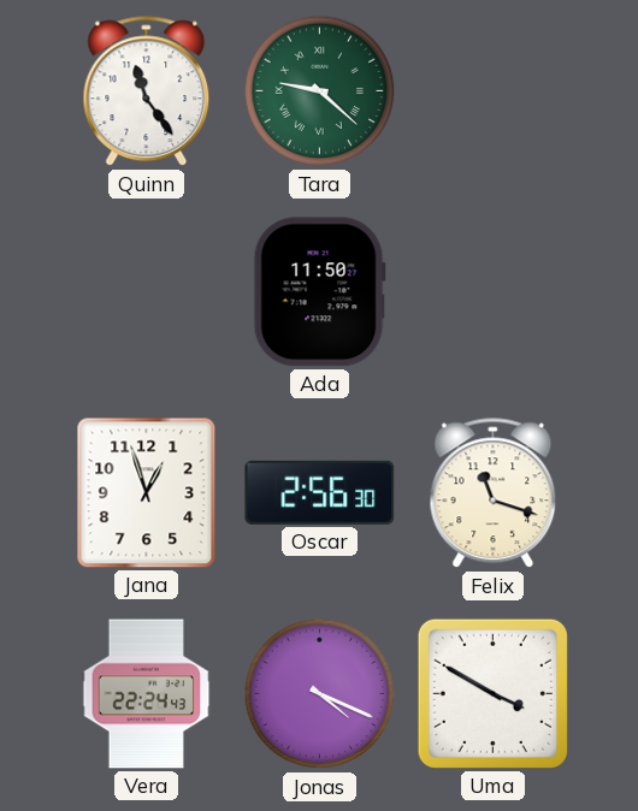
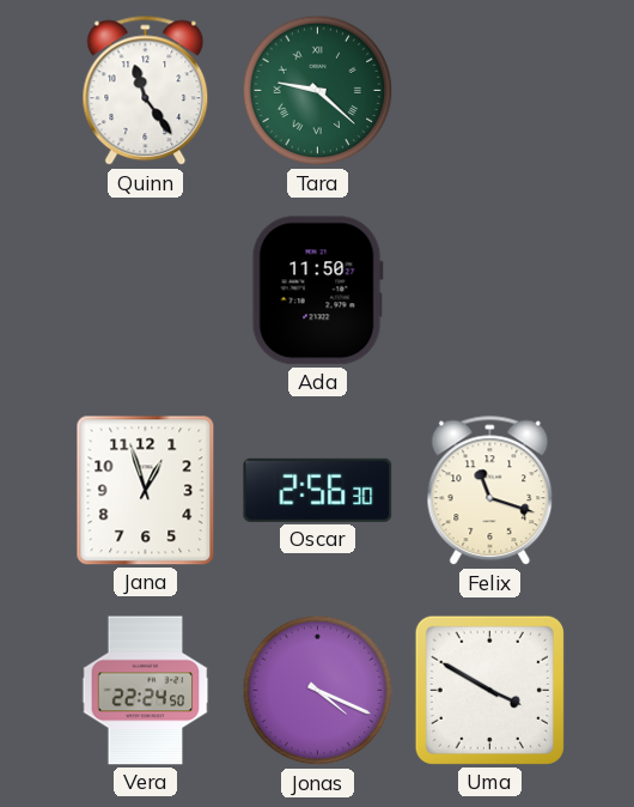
Vera: 22:24:43 -> 22:24:50 (146, 691)
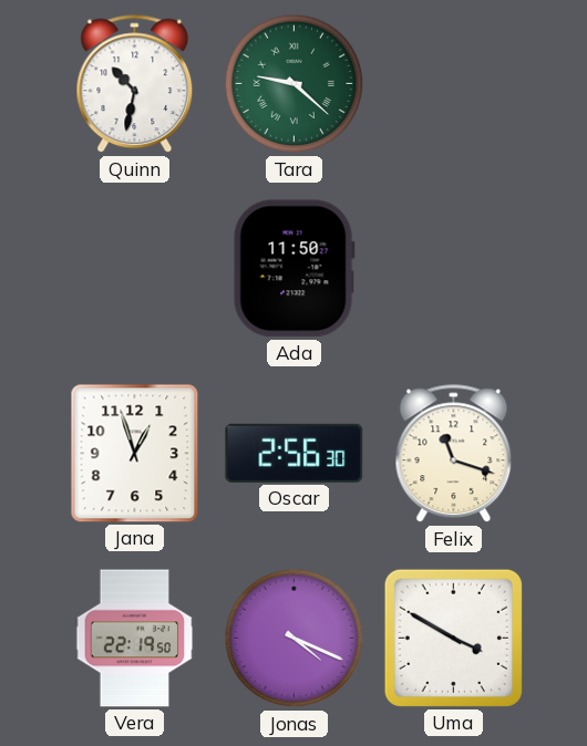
Quinn: 11:24 -> 10:32 (135, 84)
Vera: 22:24 -> 22:19 (135, 639)
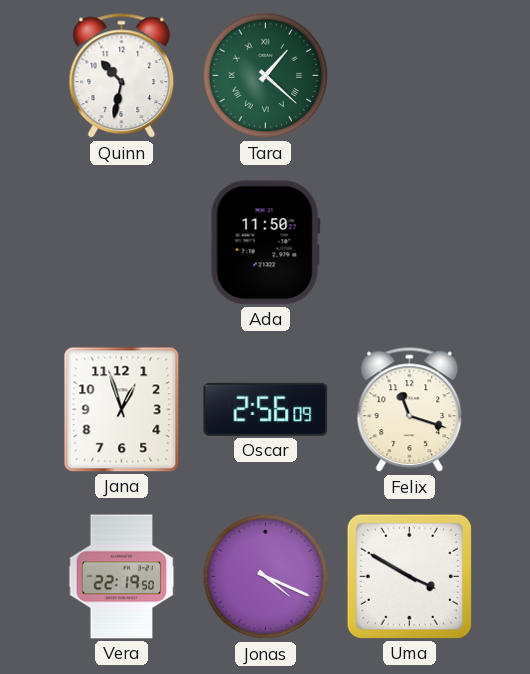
Tara: 9:22 -> 1:22 (266, 76)
Oscar: 2:56:30 -> 2:56:09 (266, 409)
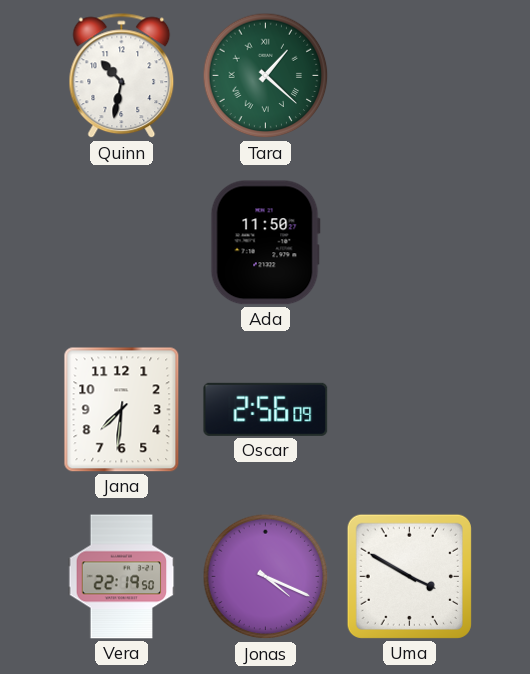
Jana: 12:57 -> 7:31 (122, 410)
Felix: 11:18 -> none (410, 410)
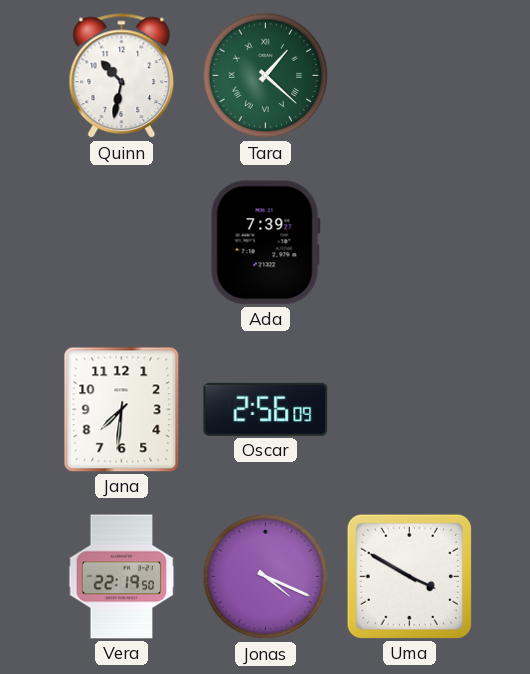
Ada: 11:50 -> 7:39 (265, 243)
